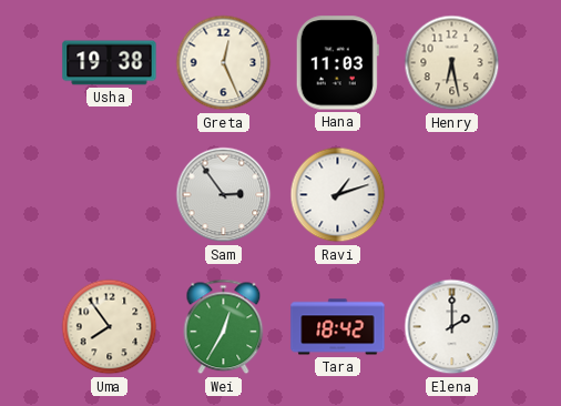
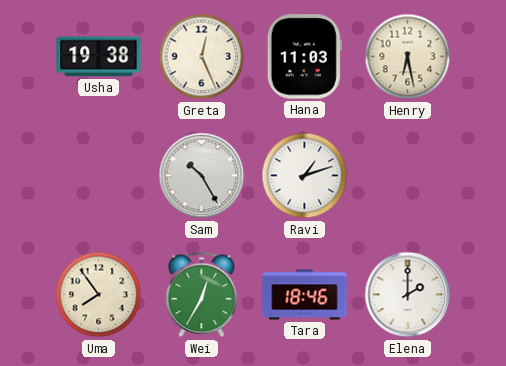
Sam: 2:54 -> 10:25 (202, 176)
Tara: 18:42 -> 18:46 (305, 295)
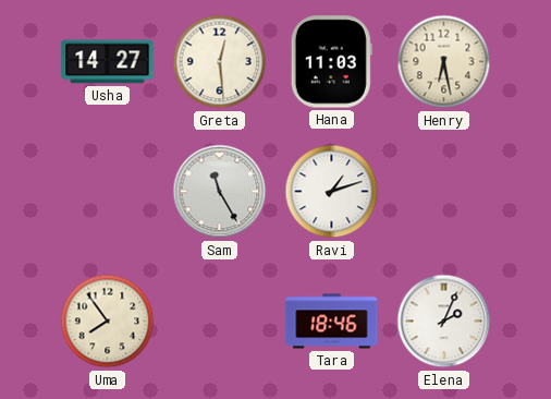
Usha: 19:38 -> 14:27 (108, 62)
Greta: 12:26 -> 12:29 (220, 62)
Sam: 10:25 -> 11:25 (220, 192)
Wei: 12:35 -> none (202, 295)
Elena: 2:00 -> 2:04 (444, 322)
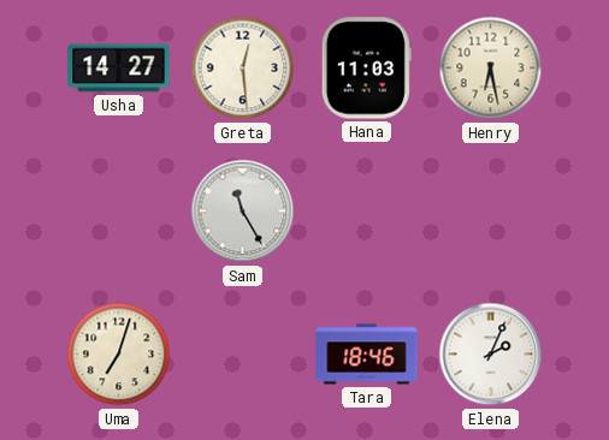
Ravi: 1:12 -> none (332, 192)
Uma: 7:54 -> 7:03 (119, 355)
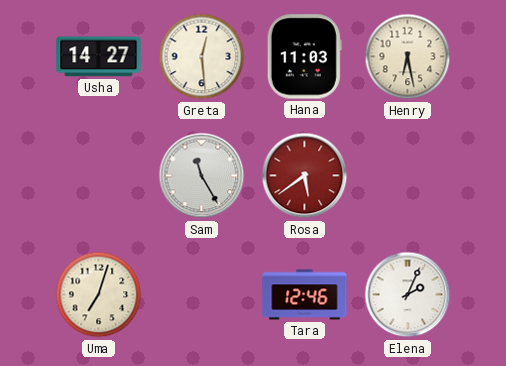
Rosa: none -> 5:39 (305, 176)
Tara: 18:46 -> 12:46 (305, 295)
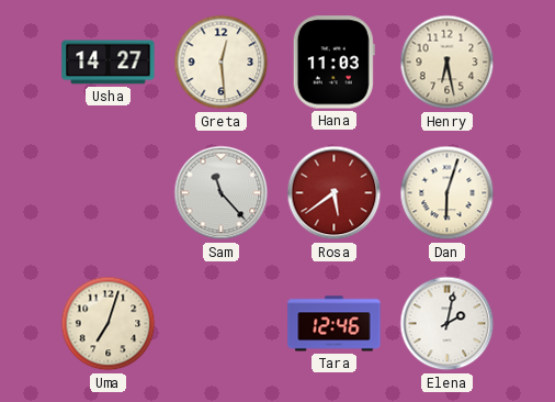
Sam: 11:25 -> 11:23 (222, 193)
Dan: none -> 6:03 (448, 193)
Elena: 2:04 -> 2:02 (448, 324)
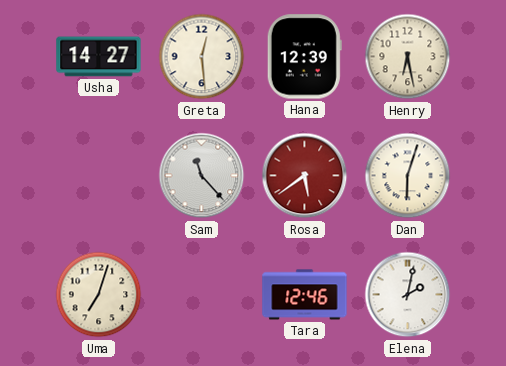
Hana: 11:03 -> 12:39 (304, 57)
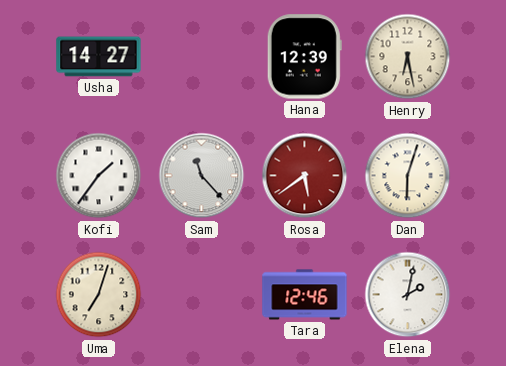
Greta: 12:29 -> none (202, 57)
Kofi: none -> 1:36 (99, 176)
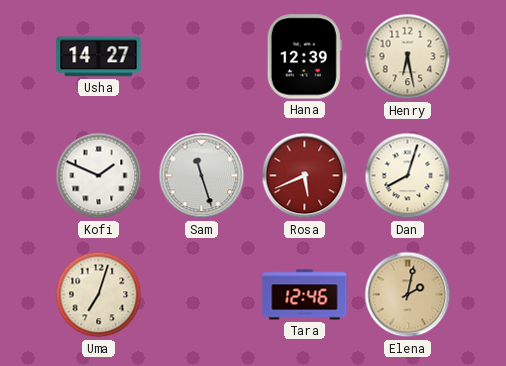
Kofi: 1:36 -> 1:49 (99, 176)
Sam: 11:23 -> 11:27 (202, 176)
Rosa: 5:39 -> 5:41 (305, 176)
Dan: 6:03 -> 8:03 (408, 176)
Elena dial: white -> champagne (408, 295)
